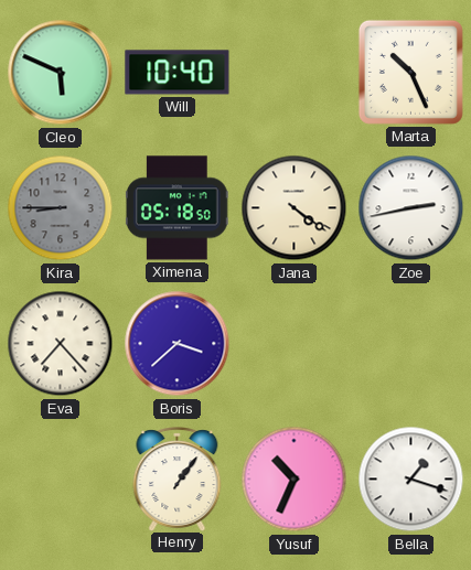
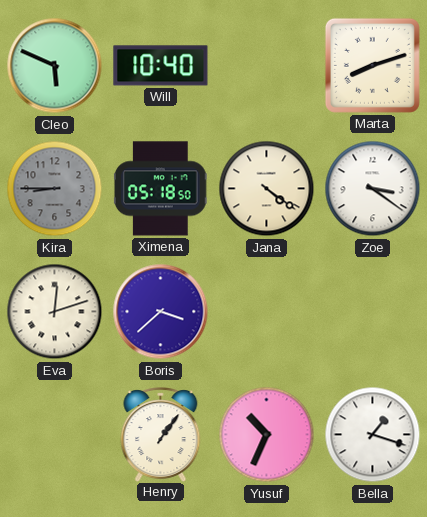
Marta: 10:26 -> 8:12 (372, 65)
Zoe: 2:43 -> 3:21 (373, 189)
Eva: 7:23 -> 12:12 (55, 312)
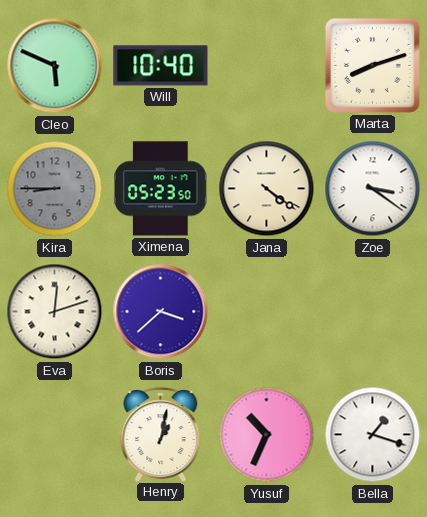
Ximena: 05:18 -> 05:23 (160, 189)
Henry: 1:06 -> 1:02 (161, 434)
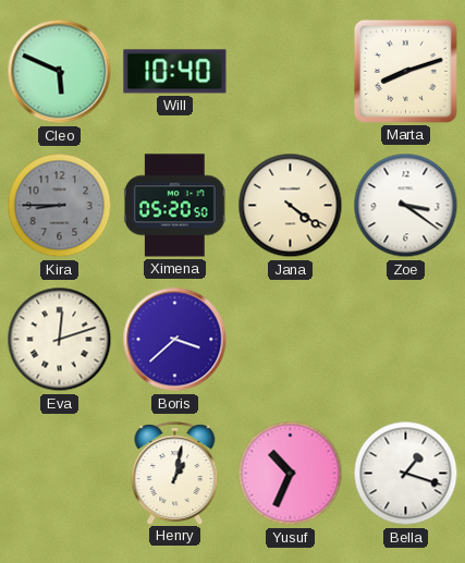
Ximena: 05:23 -> 05:20 (174, 206)
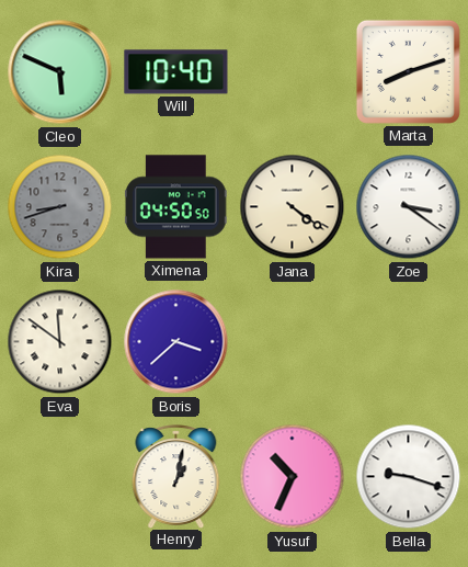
Kira: 8:45 -> 8:42 (60, 207)
Ximena: 05:20 -> 04:50 (175, 207)
Eva: 12:12 -> 11:51 (60, 342)
Bella: 1:18 -> 9:18 (409, 477)
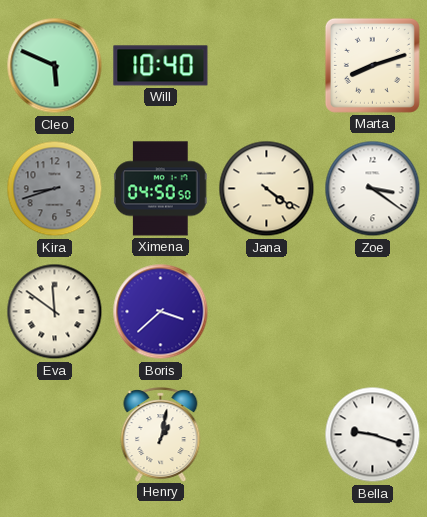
Yusuf: 10:34 -> none (293, 477)
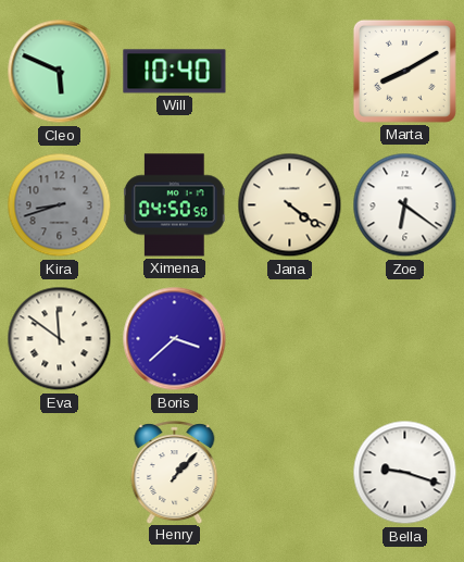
Marta: 8:12 -> 8:10 (404, 71)
Zoe: 3:21 -> 6:21 (405, 205)
Henry: 1:02 -> 1:07 (175, 472)
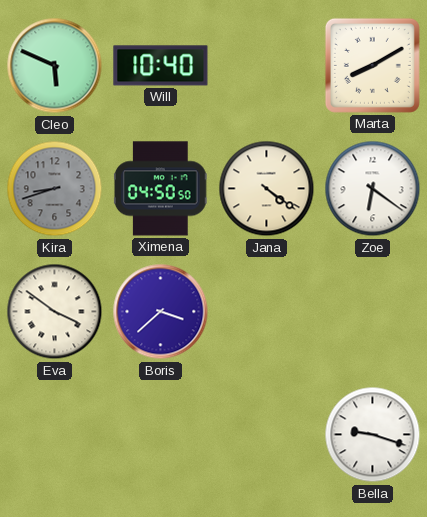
Eva: 11:51 -> 3:51 (55, 312)
Henry: 1:07 -> none (175, 472)
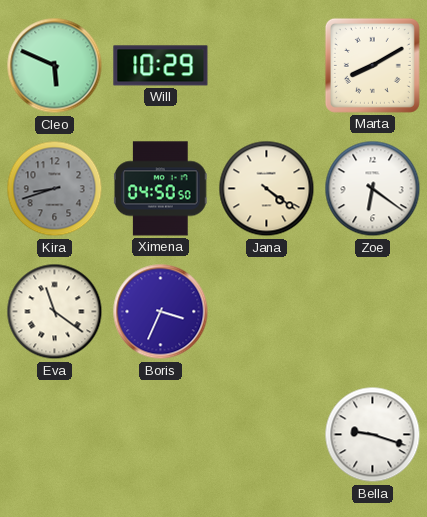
Will: 10:40 -> 10:29 (161, 66)
Eva: 3:51 -> 11:21 (55, 312)
Boris: 3:38 -> 3:34 (161, 312)
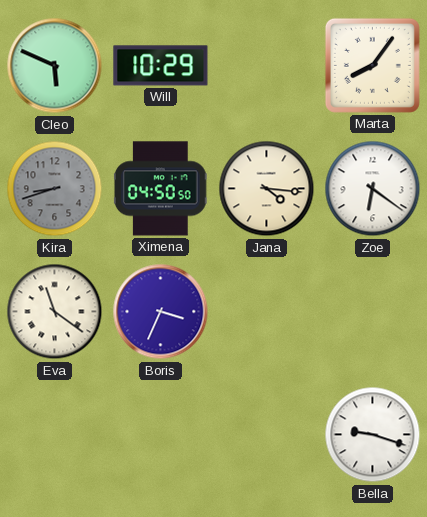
Marta: 8:10 -> 8:06 (372, 65)
Jana: 4:21 -> 4:16 (267, 189)
